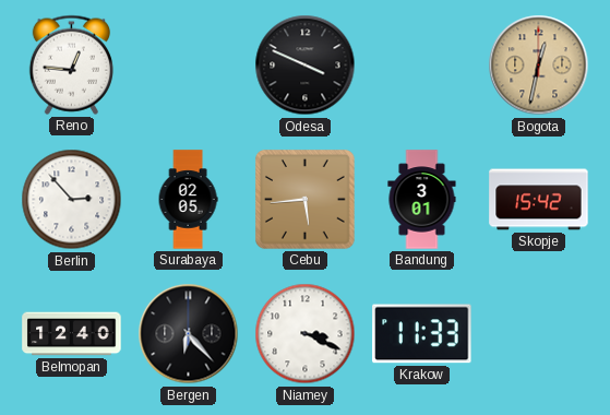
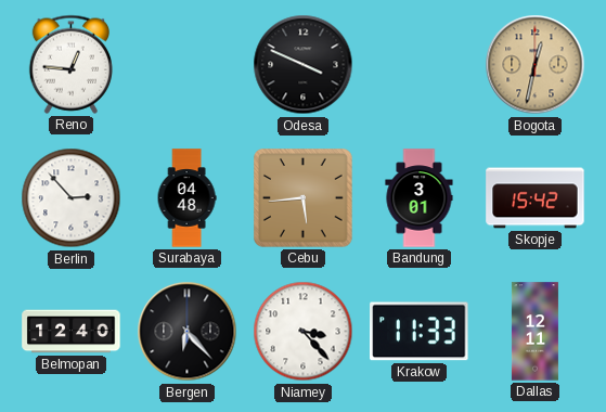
Surabaya: 02:05 -> 04:48 (186, 198)
Niamey: 3:19 -> 3:23 (304, 332)
Dallas: none -> 12:11 (534, 332)
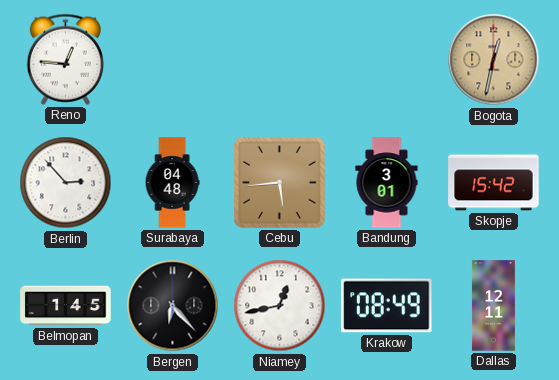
Odesa: 3:49 -> none (304, 65)
Belmopan: 12:40 -> 1:45 (66, 306)
Niamey: 3:23 -> 12:43 (280, 306)
Krakow: 11:33 -> 08:49 (387, 306)
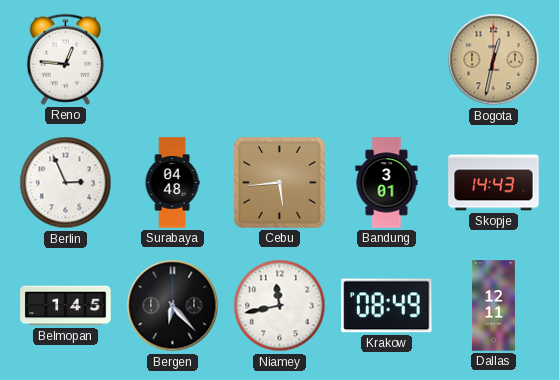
Berlin: 2:53 -> 2:56 (66, 183)
Skopje: 15:42 -> 14:43 (494, 183)
Niamey: 12:43 -> 11:43 (280, 306)
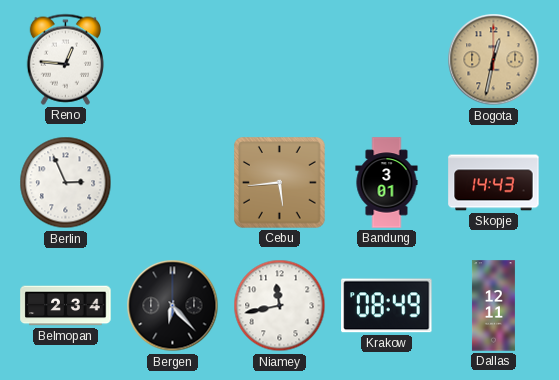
Surabaya: 04:48 -> none (172, 183)
Belmopan: 1:45 -> 2:34 (66, 306)
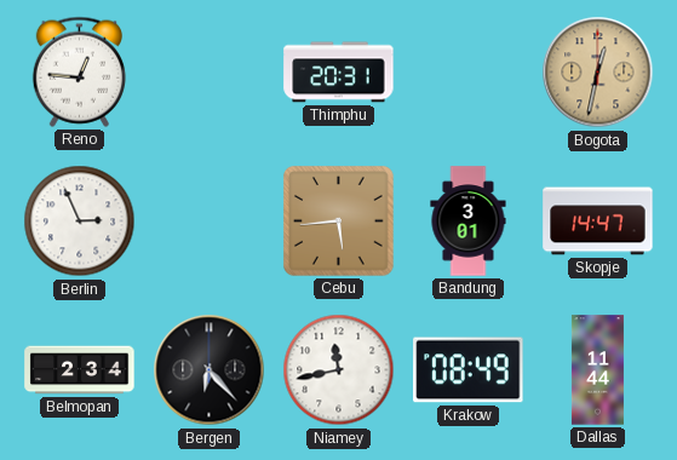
Thimphu: none -> 20:31 (339, 73)
Skopje: 14:43 -> 14:47 (598, 222)
Dallas: 12:11 -> 11:44 (597, 370)
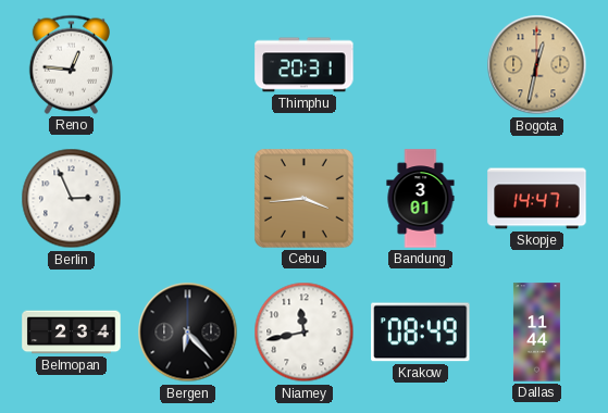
Cebu: 5:44 -> 3:44 (305, 199)
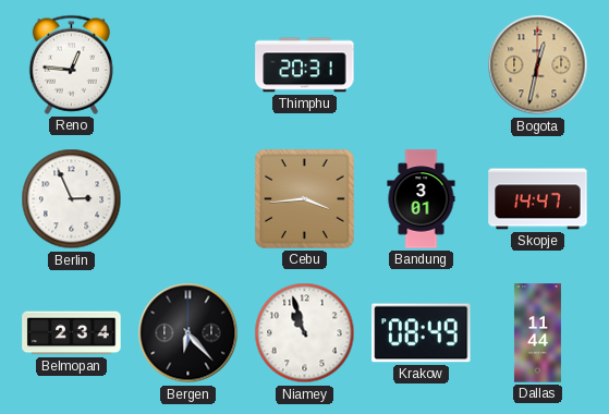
Niamey: 11:43 -> 10:57 (305, 333)
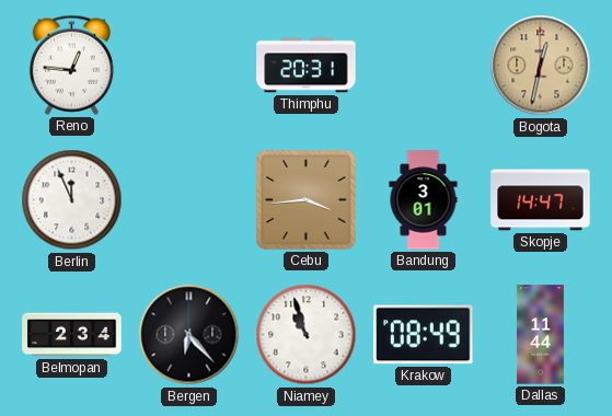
Berlin: 2:56 -> 11:56 (72, 200)
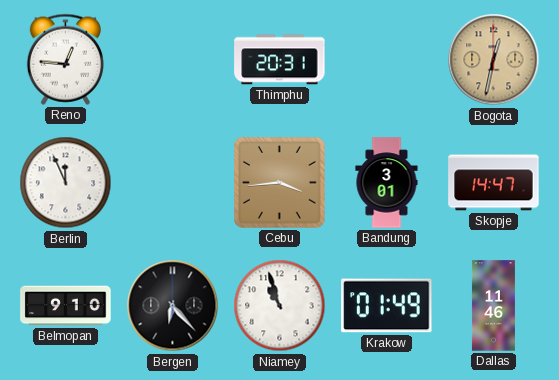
Belmopan: 2:34 -> 9:10 (66, 306)
Krakow: 08:49 -> 01:49 (387, 306)
Dallas: 11:44 -> 11:46 (493, 306)
